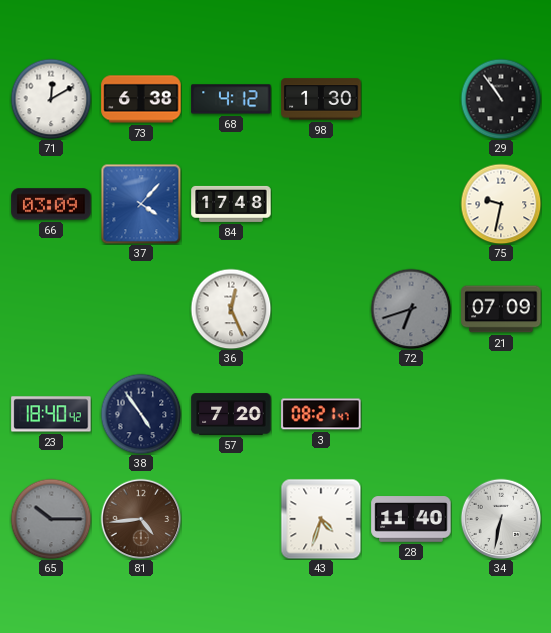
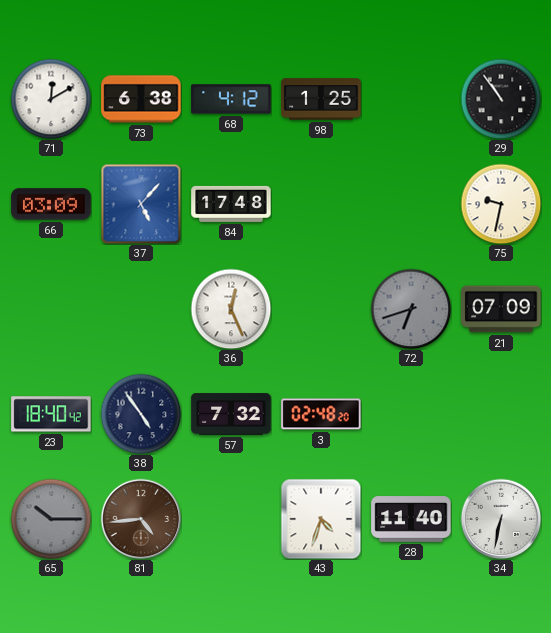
98: 1:30 -> 1:25 (321, 99)
37: 4:07 -> 5:07 (141, 204)
57: 7:20 -> 7:32 (231, 414)
3: 08:21 -> 02:48 (321, 414)
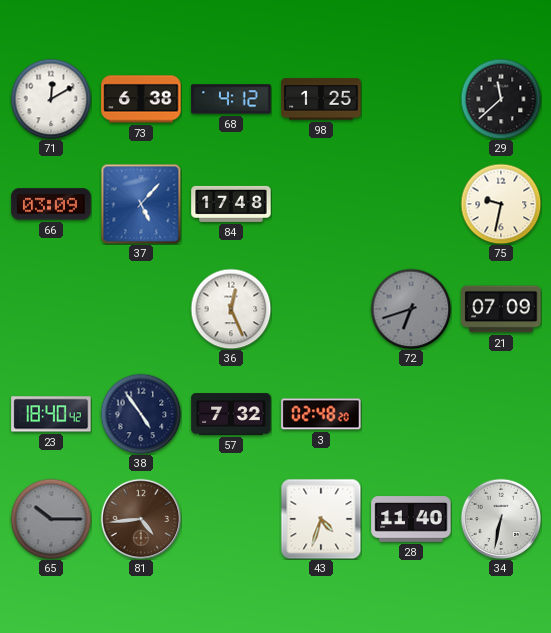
29: 10:54 -> 11:38 (501, 99)
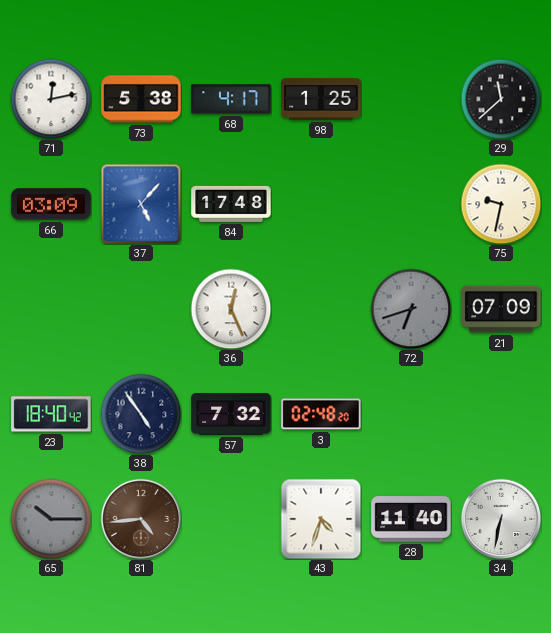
71: 12:10 -> 12:13 (51, 99)
73: 6:38 -> 5:38 (141, 99)
68: 4:12 -> 4:17 (231, 99)
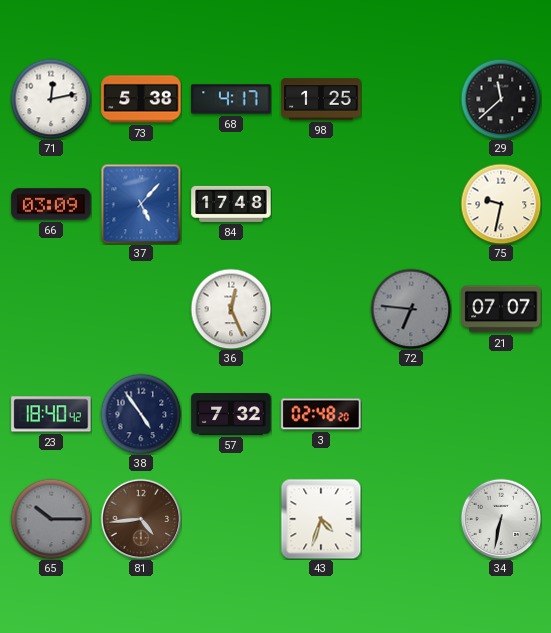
72: 6:42 -> 6:46 (411, 309)
21: 07:09 -> 07:07 (501, 309)
28: 11:40 -> none (411, 519)
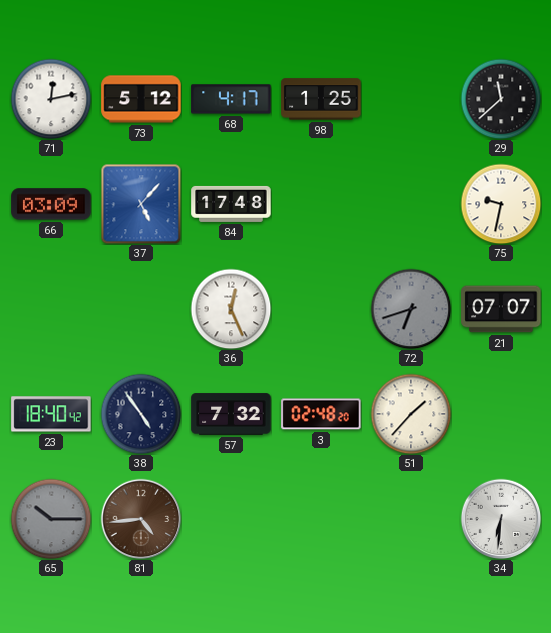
73: 5:38 -> 5:12 (141, 99)
72: 6:46 -> 6:42 (411, 309)
51: none -> 1:37 (411, 414)
43: 4:33 -> none (321, 519)
34: 6:32 -> 6:31 (501, 519)
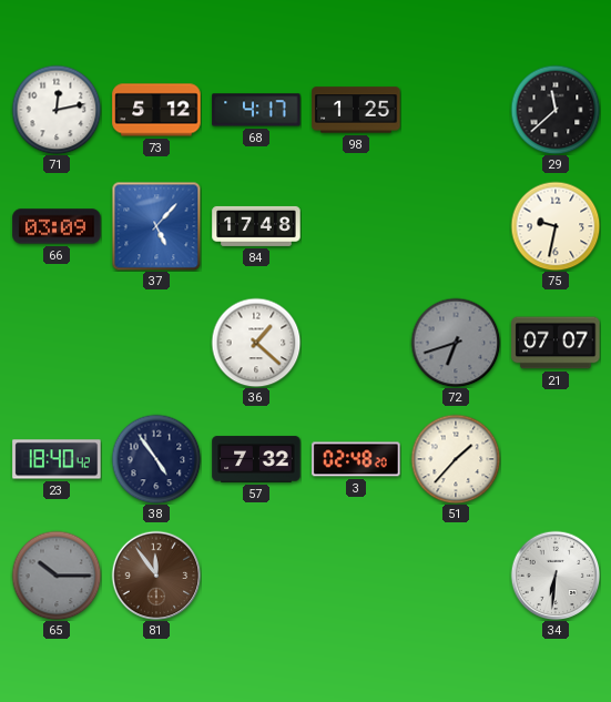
36: 12:26 -> 1:22 (256, 343)
81: 4:44 -> 11:54 (156, 576)
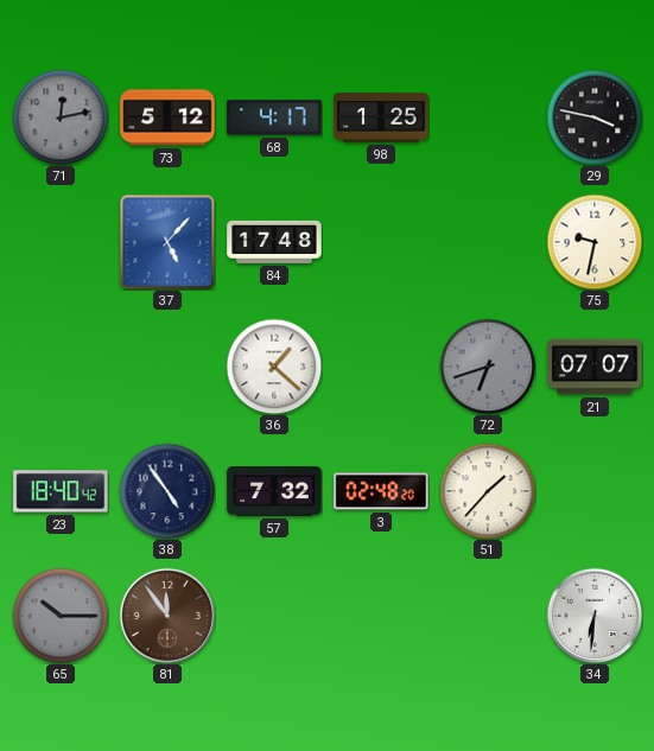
71 dial: white -> grey (61, 117)
29: 11:38 -> 3:47 (595, 117)
66: 03:09 -> none (57, 226)
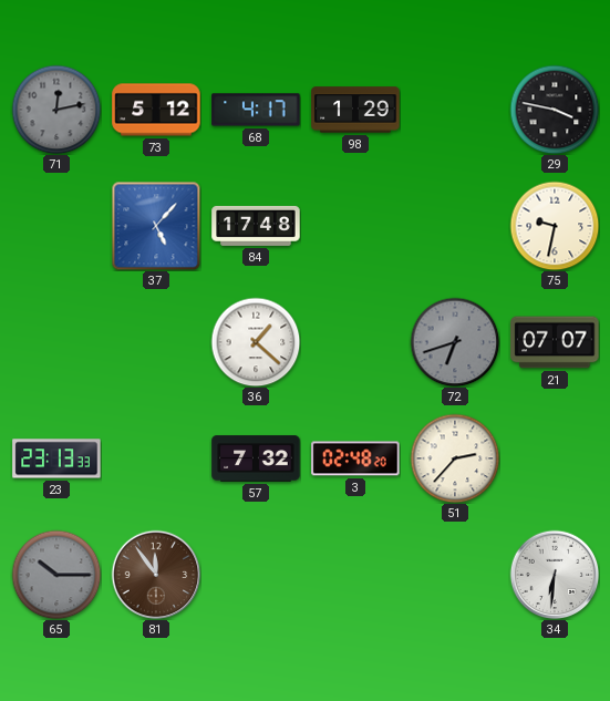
98: 1:25 -> 1:29 (355, 110)
23: 18:40 -> 23:13 (56, 458)
38: 4:54 -> none (167, 491)
51: 1:37 -> 2:37 (455, 458)
